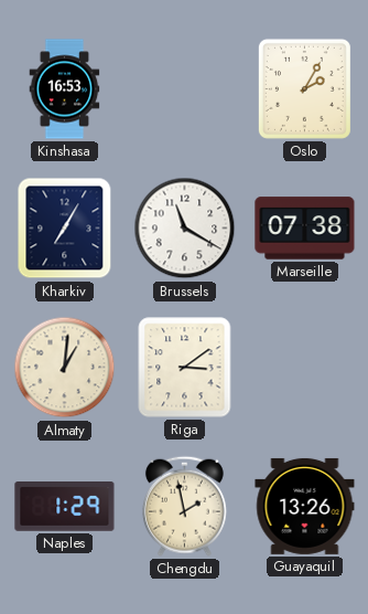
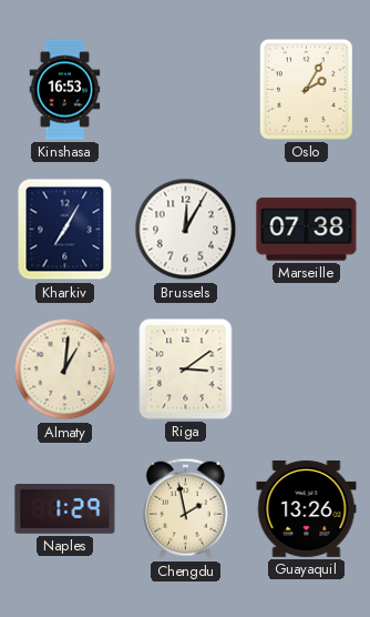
Brussels: 11:20 -> 12:05 (186, 230)
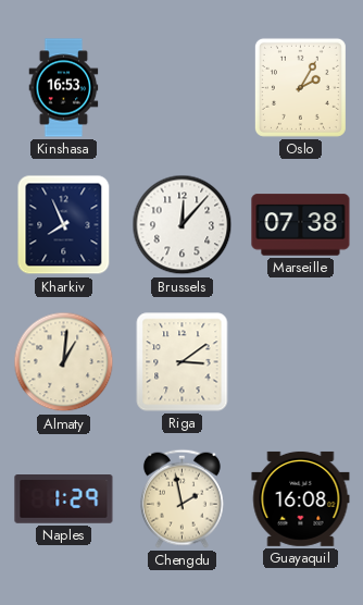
Kharkiv: 7:05 -> 7:56 (64, 225)
Brussels: 12:05 -> 12:07 (183, 225)
Guayaquil: 13:26 -> 16:08 (301, 498)
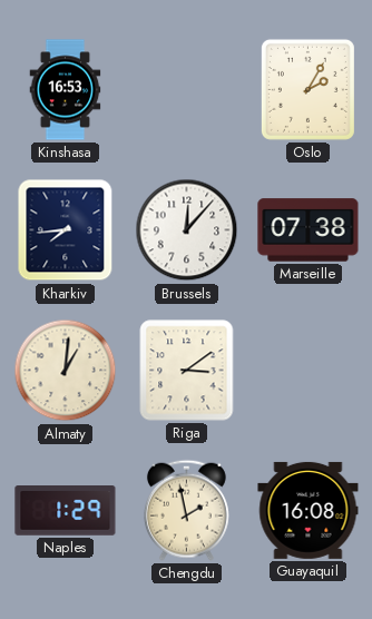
Kharkiv: 7:56 -> 7:44 (66, 230)
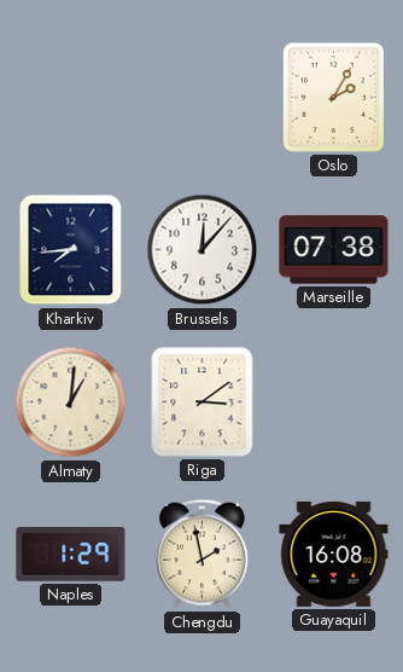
Kinshasa: 16:53 -> none (66, 90)
